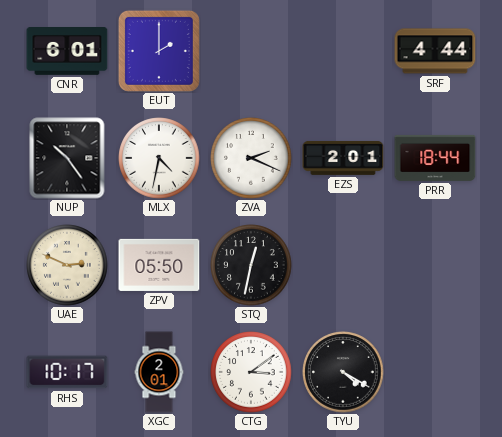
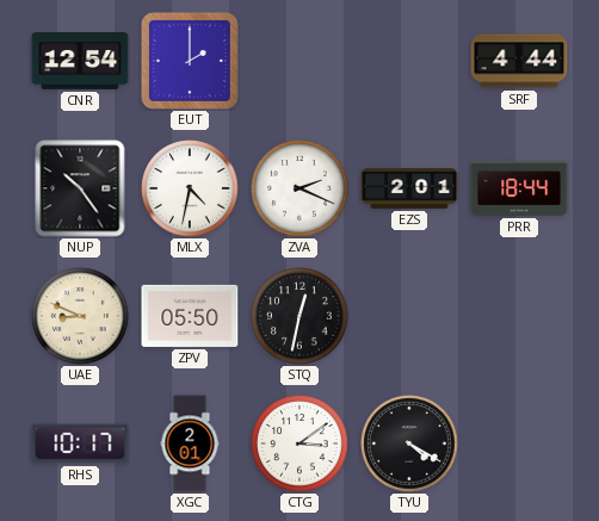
CNR: 6:01 -> 12:54 (80, 62)
UAE: 2:49 -> 8:49 (80, 316)
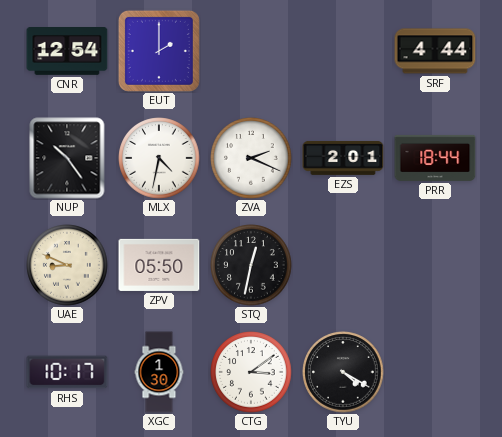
XGC: 2:01 -> 1:30 (159, 372)
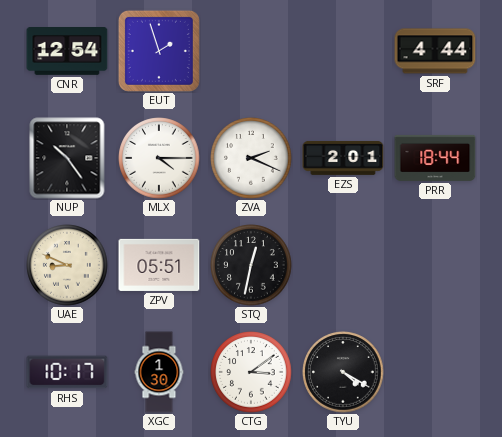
EUT: 2:00 -> 1:57 (159, 51)
MLX: 4:32 -> 4:15 (159, 158)
ZPV: 05:50 -> 05:51 (159, 265)
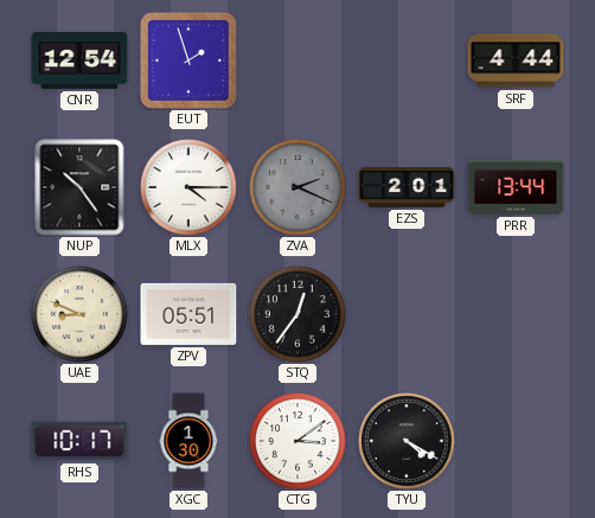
ZVA dial: white -> grey (297, 187)
PRR: 18:44 -> 13:44 (516, 187)
STQ: 12:32 -> 12:36 (297, 314)
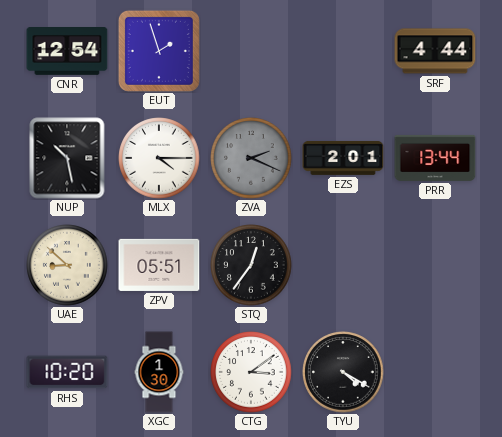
NUP: 10:24 -> 10:28 (67, 158)
UAE: 8:49 -> 8:52 (67, 265)
RHS: 10:17 -> 10:20 (67, 372)
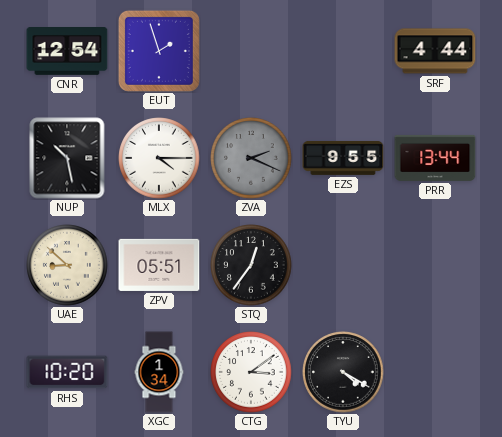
EZS: 2:01 -> 9:55 (343, 158)
XGC: 1:30 -> 1:34 (159, 372)
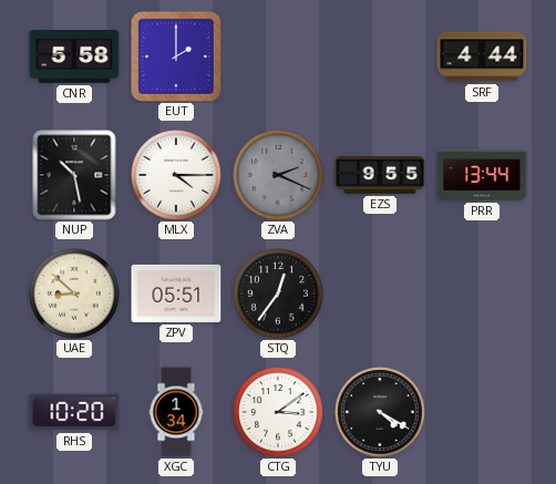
CNR: 12:54 -> 5:58 (74, 58)
EUT: 1:57 -> 2:00 (176, 56)
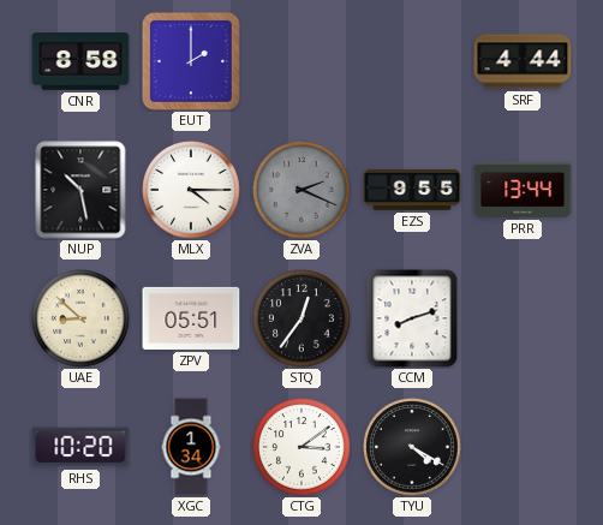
CNR: 5:58 -> 8:58 (80, 62)
CCM: none -> 8:12 (412, 318)
